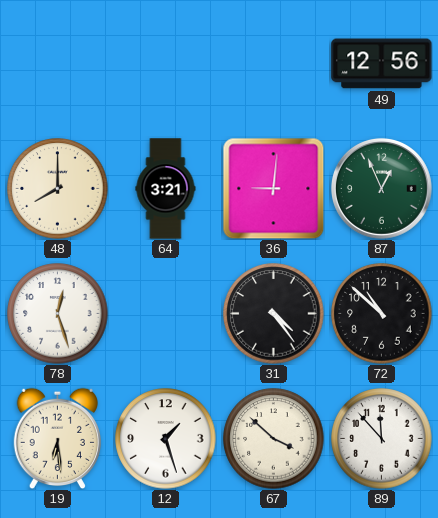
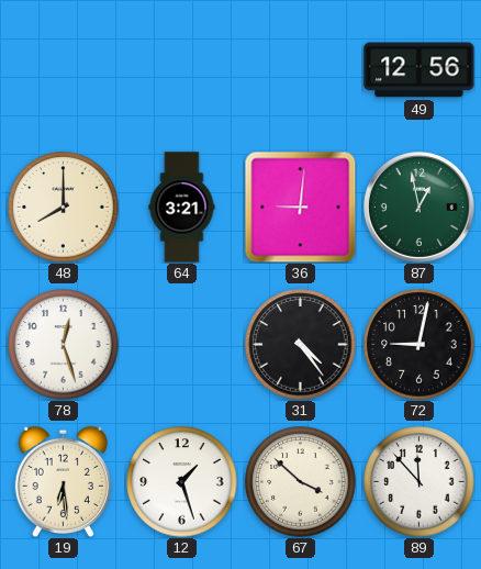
87: 12:56 -> 12:58 (418, 207)
72: 10:52 -> 9:02 (420, 345)
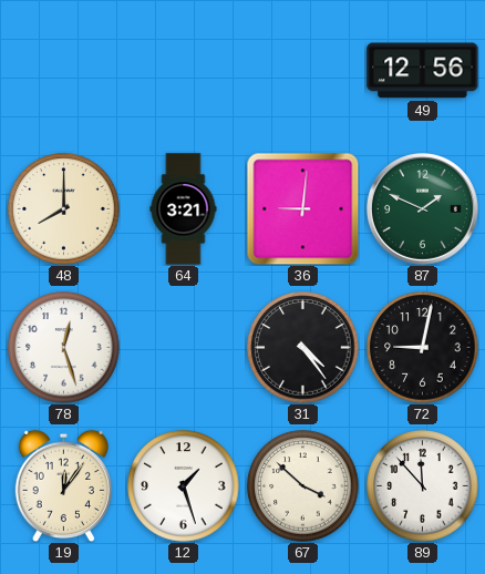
87: 12:58 -> 1:49 (422, 208)
19: 6:29 -> 12:06 (63, 485)
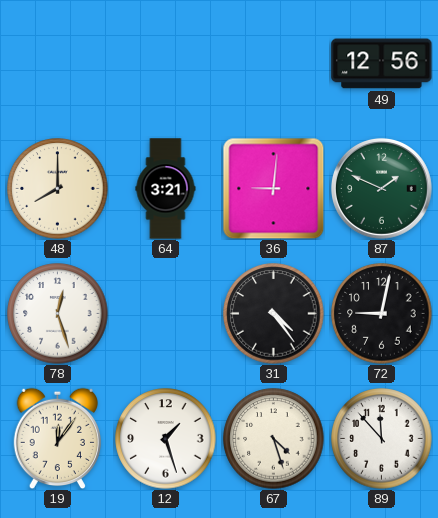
67: 3:52 -> 4:27 (274, 439)
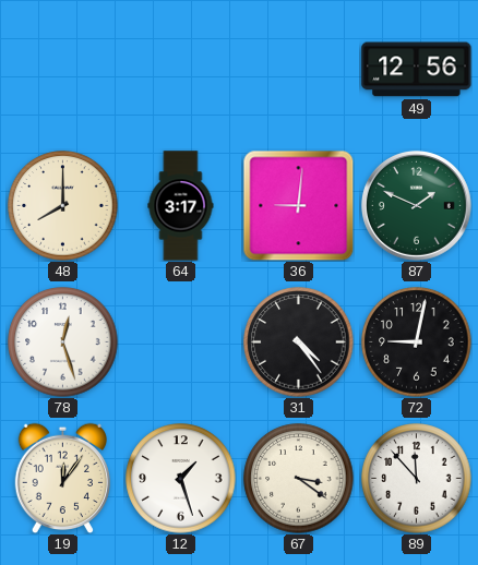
64: 3:21 -> 3:17 (181, 206)
67: 4:27 -> 3:21 (299, 479)
